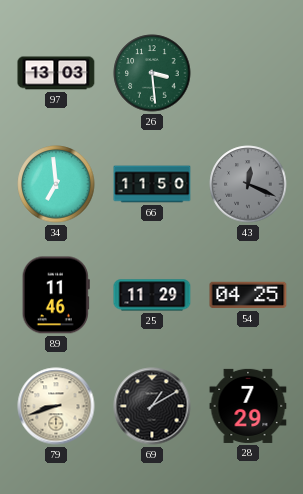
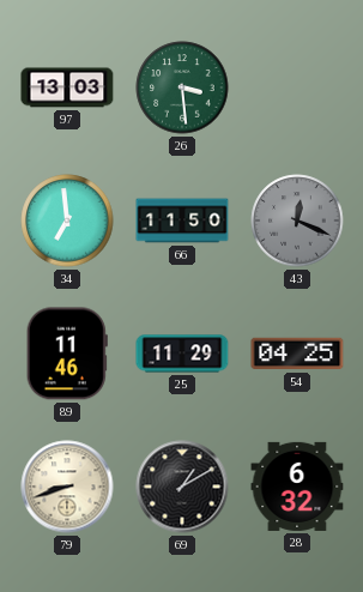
28: 7:29 -> 6:32 (297, 487)
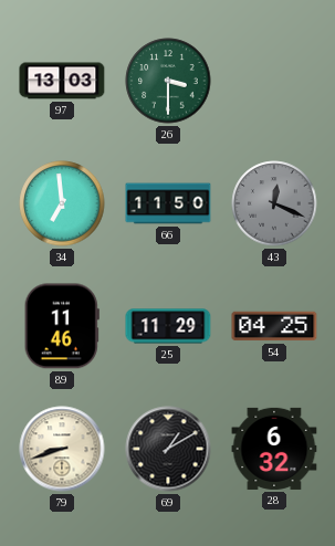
26: 3:29 -> 3:30 (168, 81)
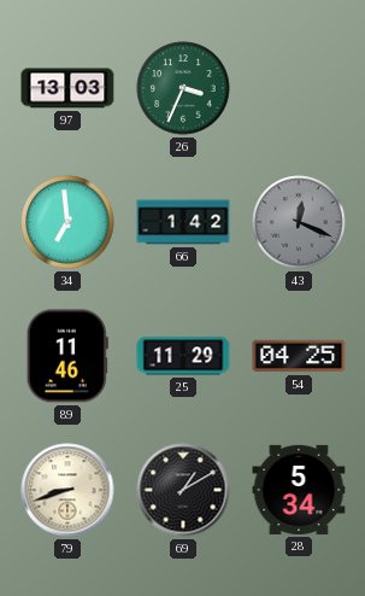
26: 3:30 -> 3:34 (183, 88)
66: 11:50 -> 1:42 (183, 222)
28: 6:32 -> 5:34 (299, 490)
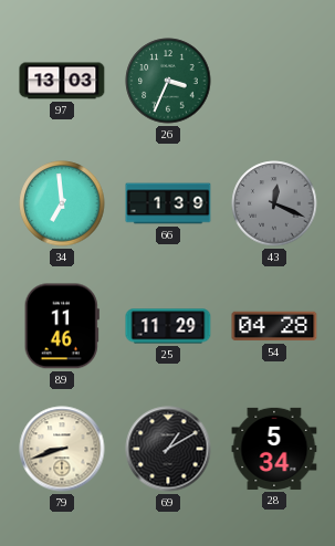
66: 1:42 -> 1:39 (168, 203)
54: 04:25 -> 04:28 (274, 326)
